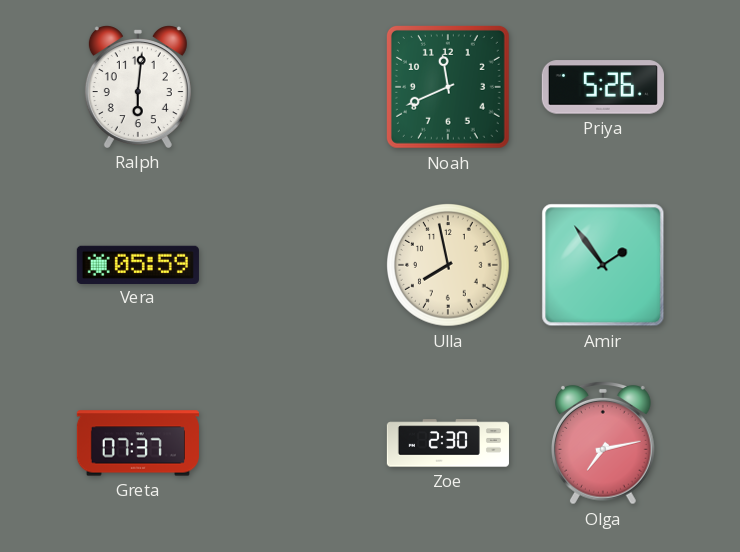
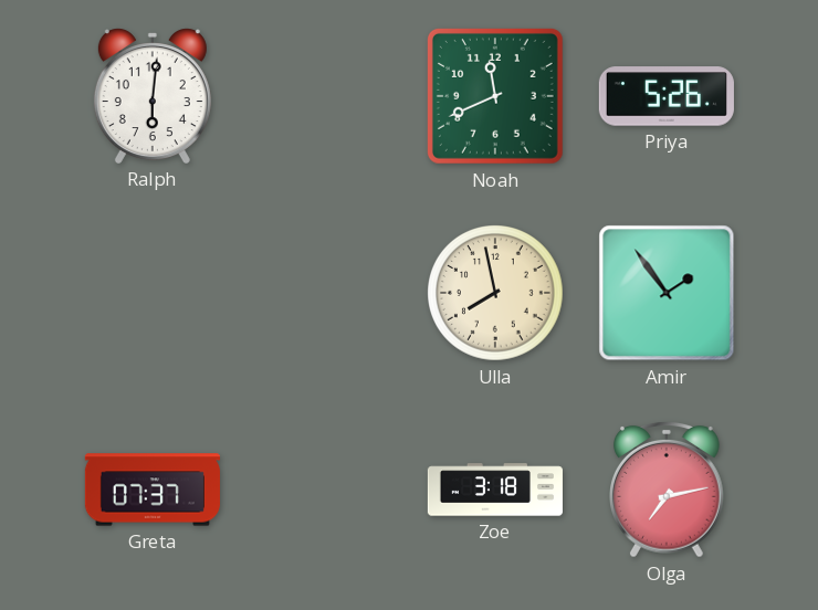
Vera: 05:59 -> none (138, 264)
Zoe: 2:30 -> 3:18 (495, 490)
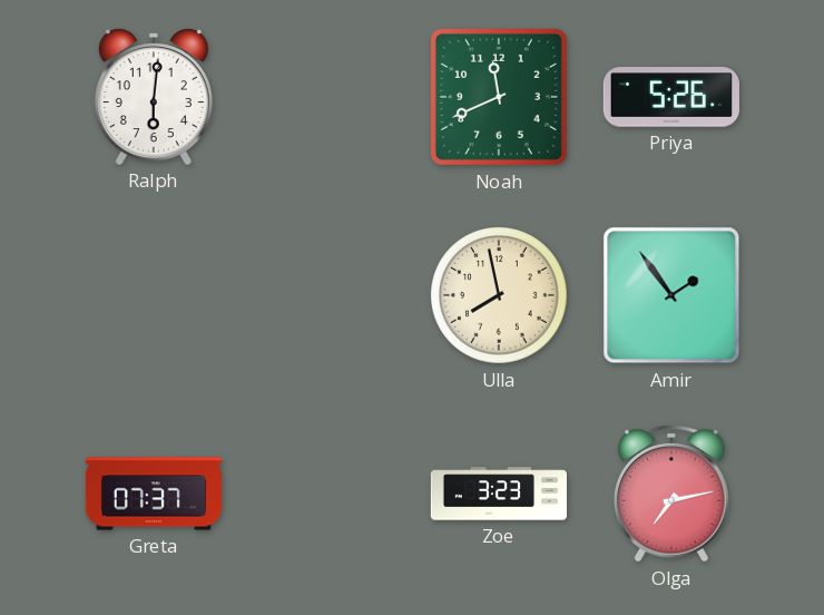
Zoe: 3:18 -> 3:23 (499, 494)
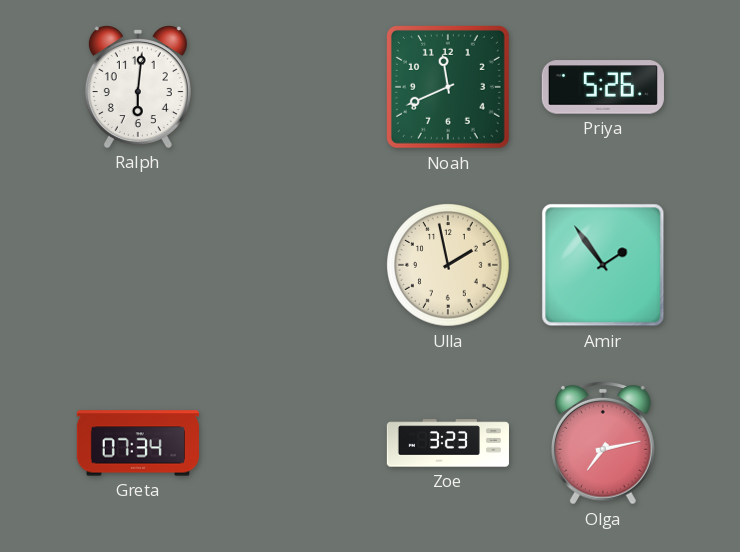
Ulla: 7:58 -> 1:58 (449, 266)
Greta: 07:37 -> 07:34 (138, 443)
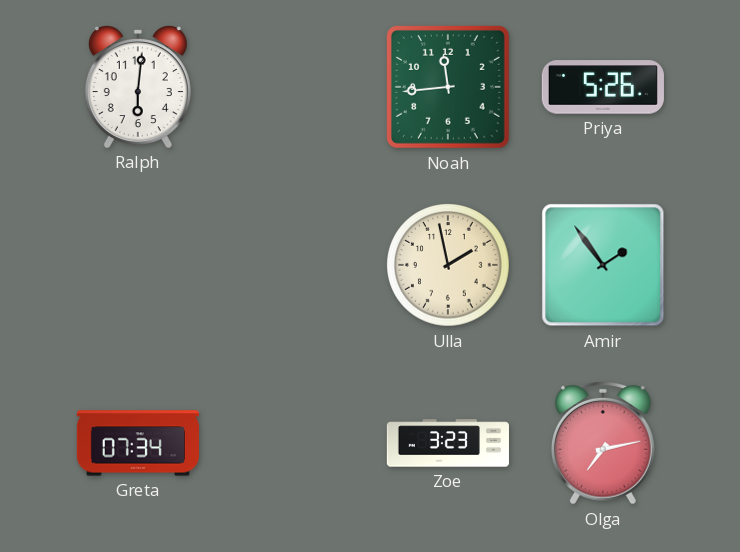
Noah: 11:41 -> 11:44 (448, 87)
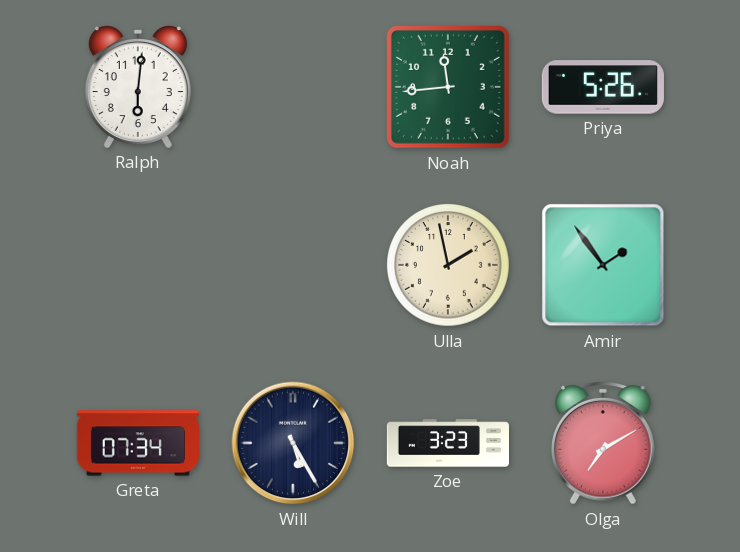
Will: none -> 5:25 (293, 443)
Olga: 7:13 -> 7:10 (604, 443)
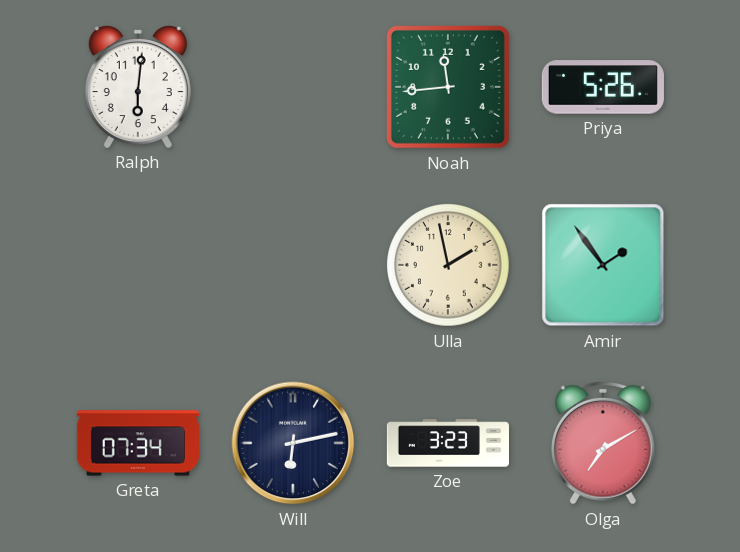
Will: 5:25 -> 6:13 (293, 443)
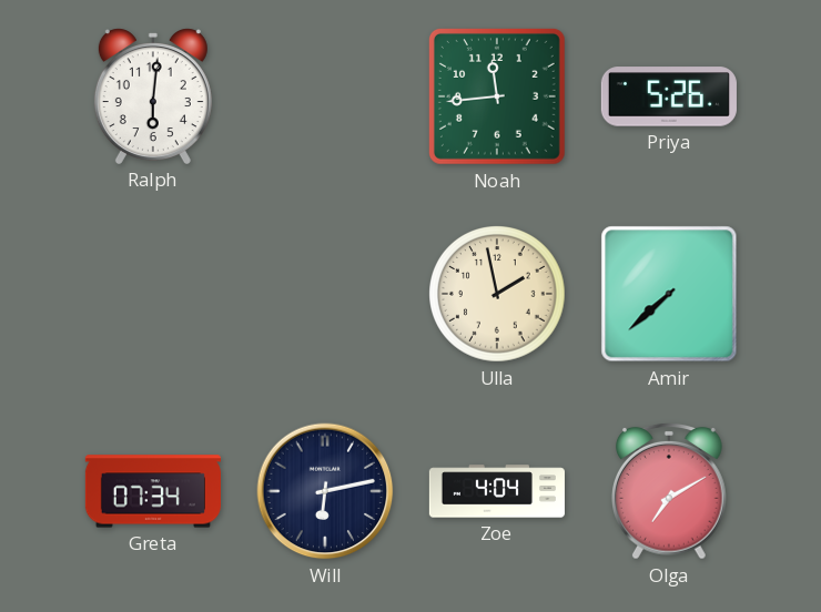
Amir: 1:54 -> 7:38 (669, 294)
Zoe: 3:23 -> 4:04 (497, 491)
